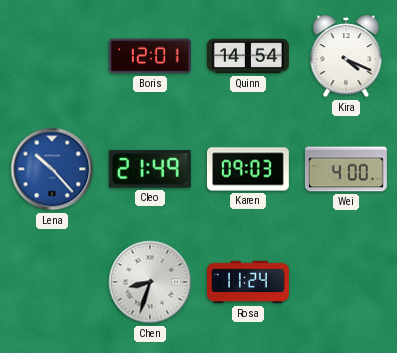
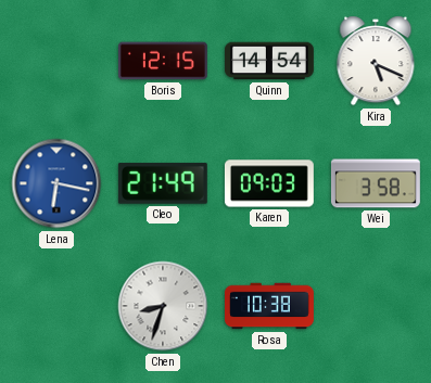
Boris: 12:01 -> 12:15 (163, 61)
Kira: 4:19 -> 5:19 (376, 61)
Lena: 10:23 -> 6:17 (56, 183)
Wei: 4:00 -> 3:58 (376, 183)
Rosa: 11:24 -> 10:38 (270, 306)
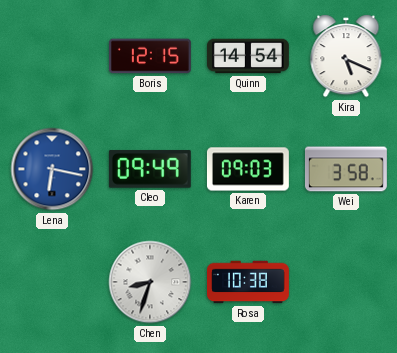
Cleo: 21:49 -> 09:49 (150, 169)
